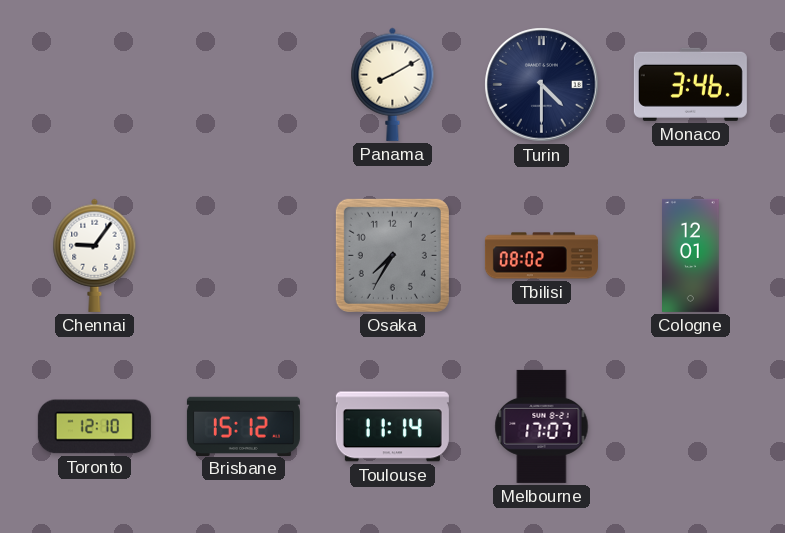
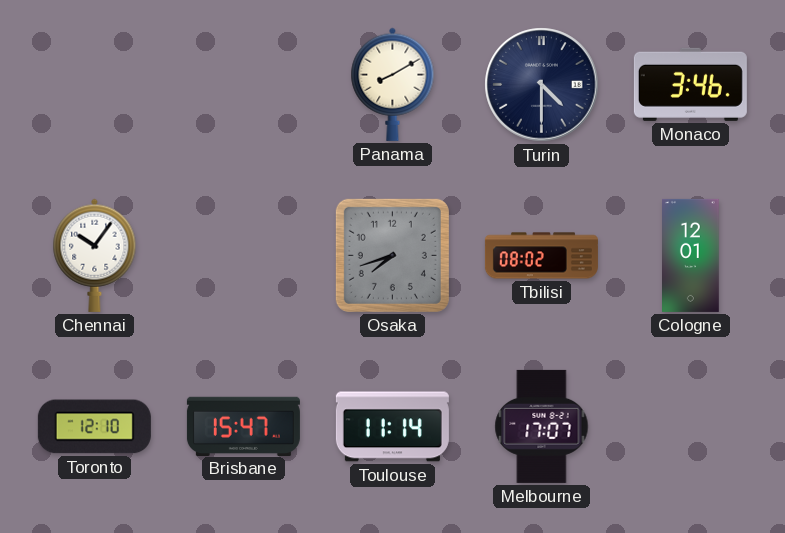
Chennai: 9:06 -> 10:06 (95, 255)
Osaka: 7:35 -> 7:42 (392, 255)
Brisbane: 15:12 -> 15:47 (243, 426)
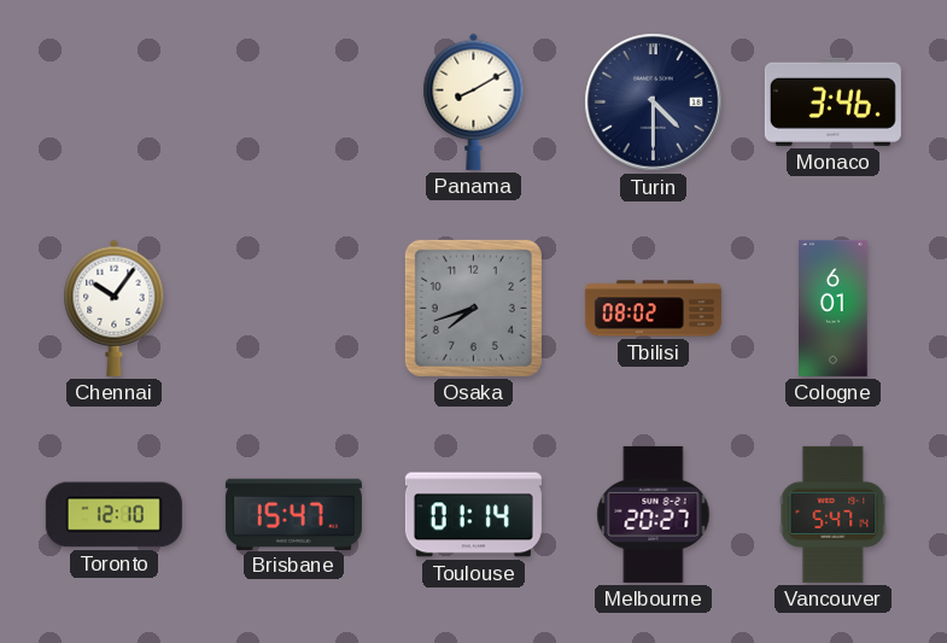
Cologne: 12:01 -> 6:01 (834, 308)
Toulouse: 11:14 -> 01:14 (473, 515)
Melbourne: 17:07 -> 20:27 (654, 514)
Vancouver: none -> 5:47 (834, 514)
